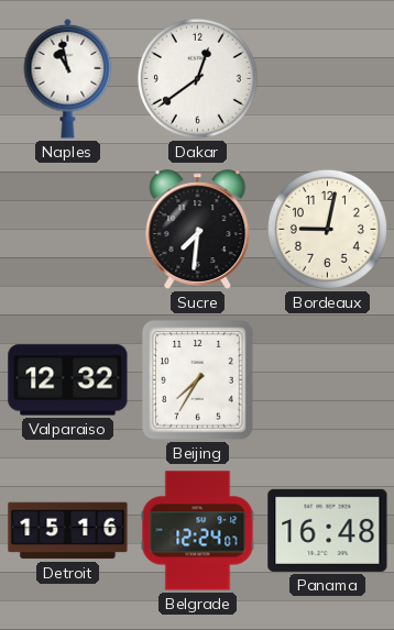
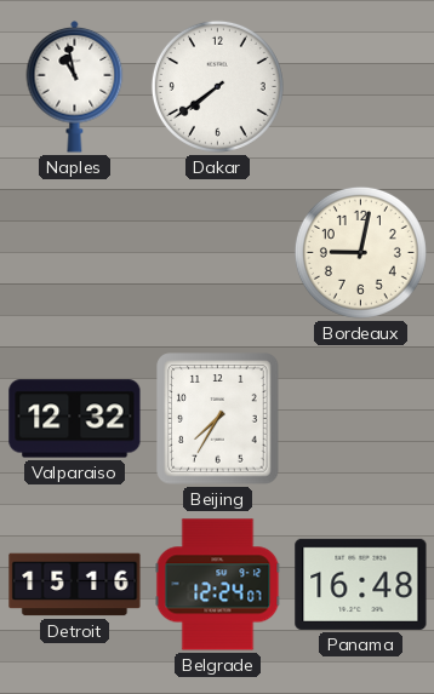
Dakar: 12:39 -> 7:39 (217, 86)
Sucre: 7:31 -> none (198, 230)
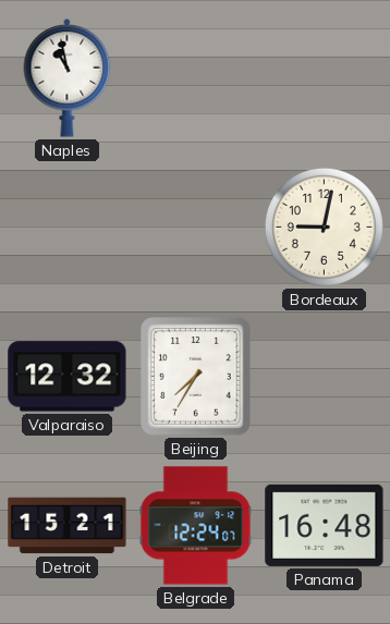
Dakar: 7:39 -> none (217, 86)
Detroit: 15:16 -> 15:21 (68, 526)
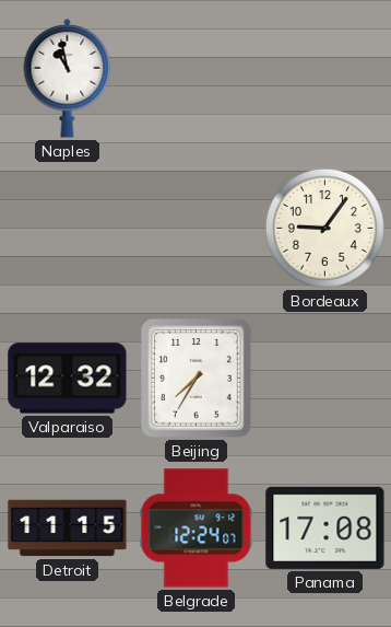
Bordeaux: 9:02 -> 9:06 (324, 228)
Detroit: 15:21 -> 11:15 (68, 529)
Panama: 16:48 -> 17:08 (325, 527)
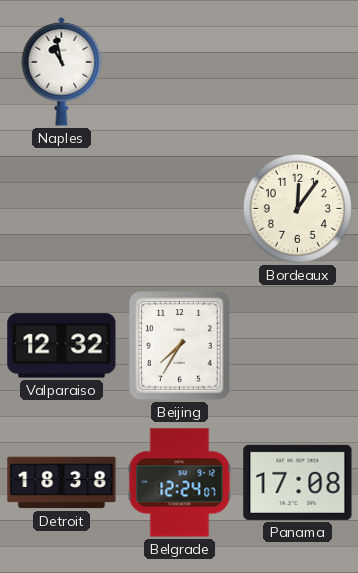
Bordeaux: 9:06 -> 12:06 (297, 208)
Detroit: 11:15 -> 18:38 (62, 483)
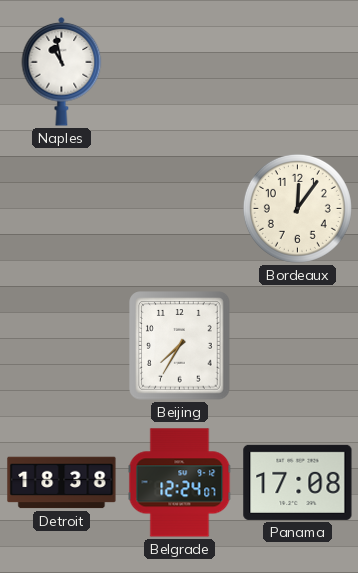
Valparaiso: 12:32 -> none (62, 346)
